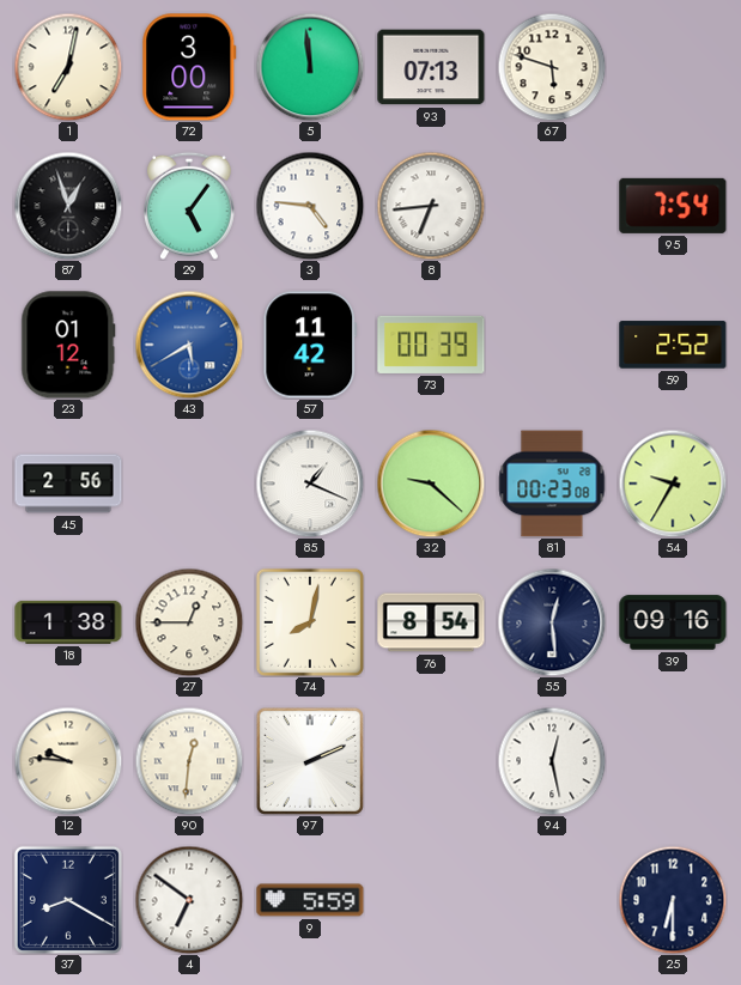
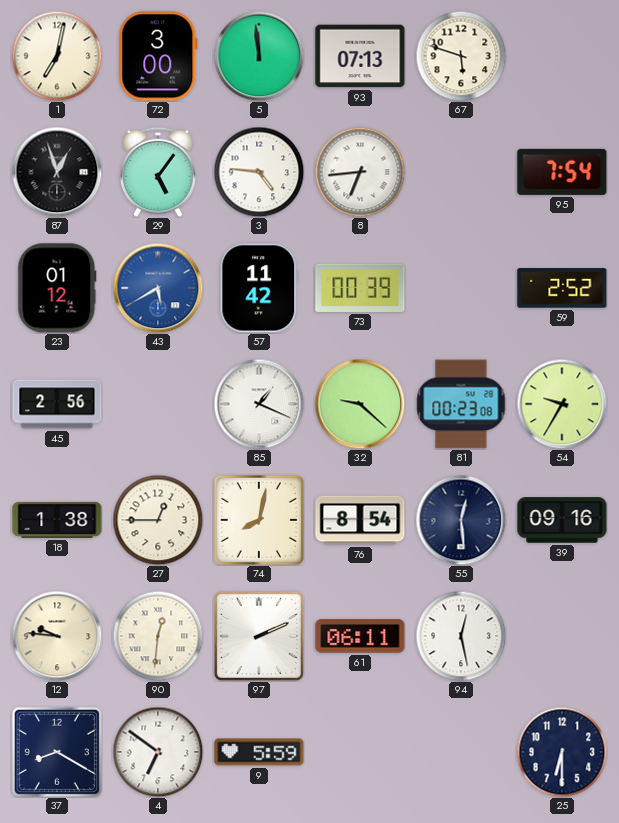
61: none -> 06:11 (360, 636)
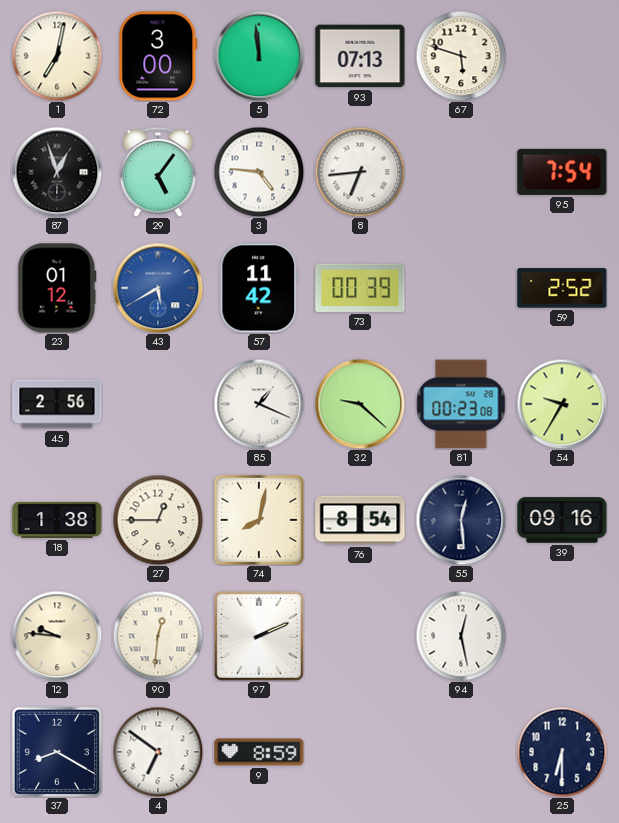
61: 06:11 -> none (360, 636)
9: 5:59 -> 8:59 (259, 752)
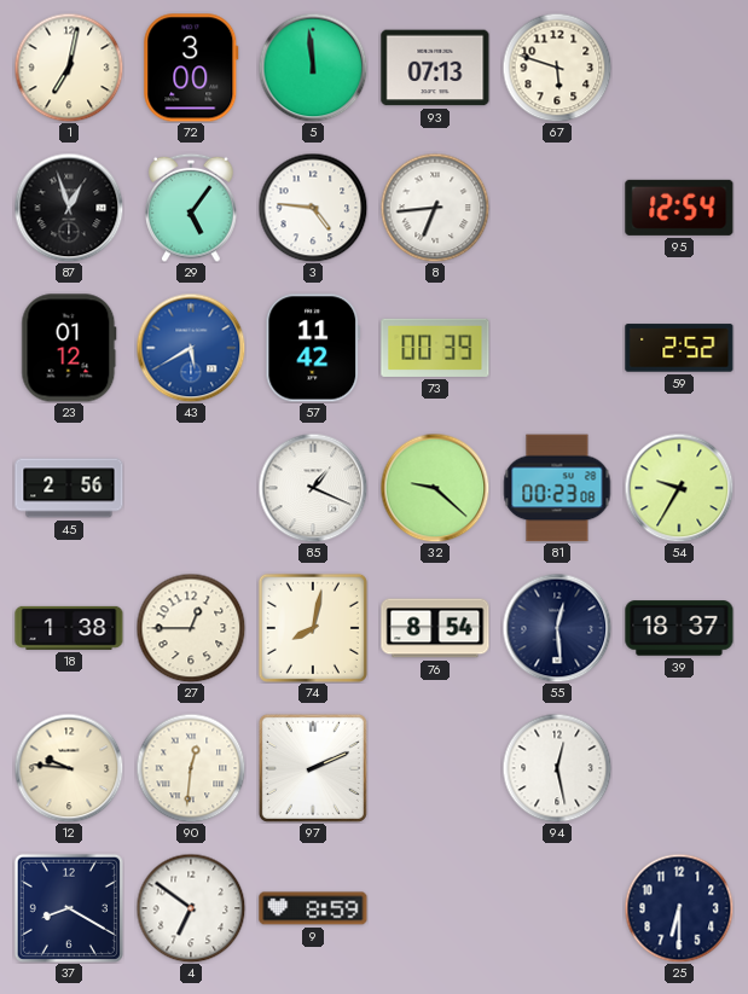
95: 7:54 -> 12:54 (679, 208)
39: 09:16 -> 18:37 (679, 628)
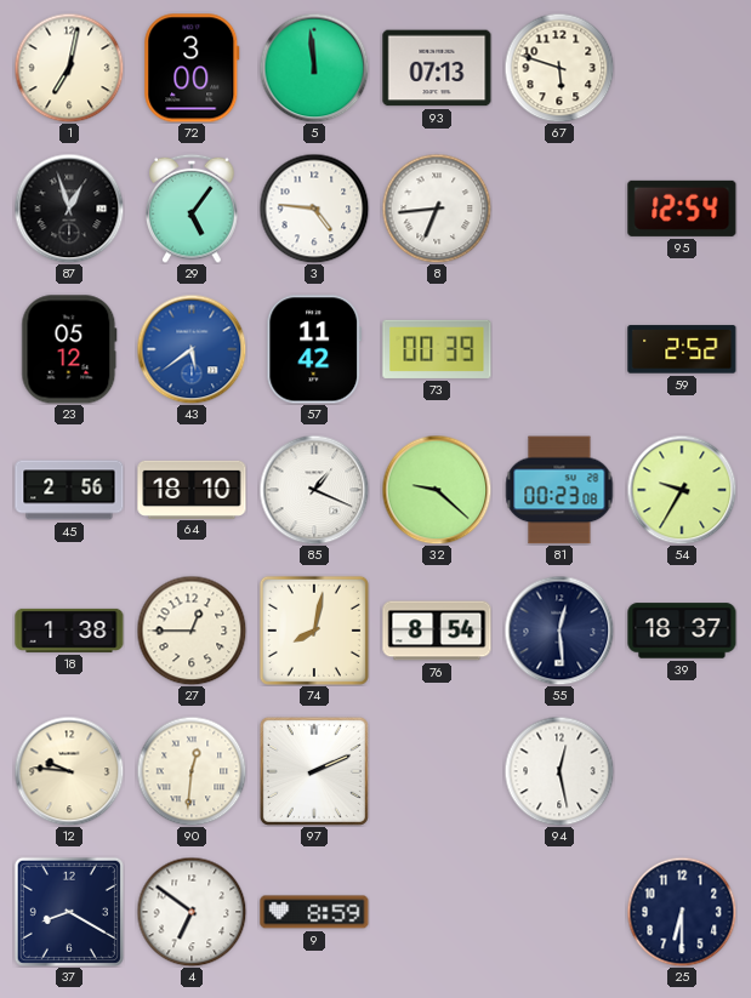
23: 01:12 -> 05:12 (69, 349)
43: 5:40 -> 5:39 (192, 349)
64: none -> 18:10 (192, 489)
